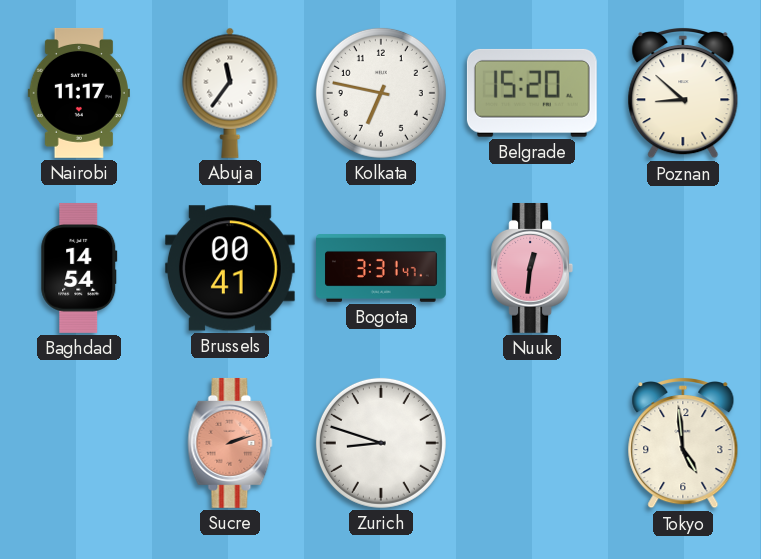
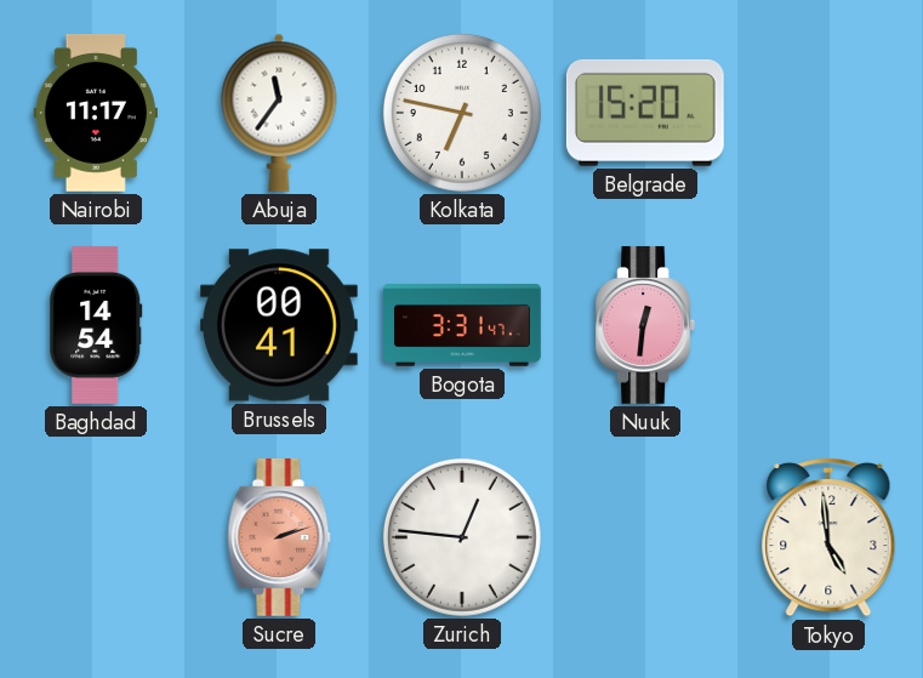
Poznan: 8:52 -> none (683, 94)
Zurich: 8:48 -> 12:46 (462, 537)
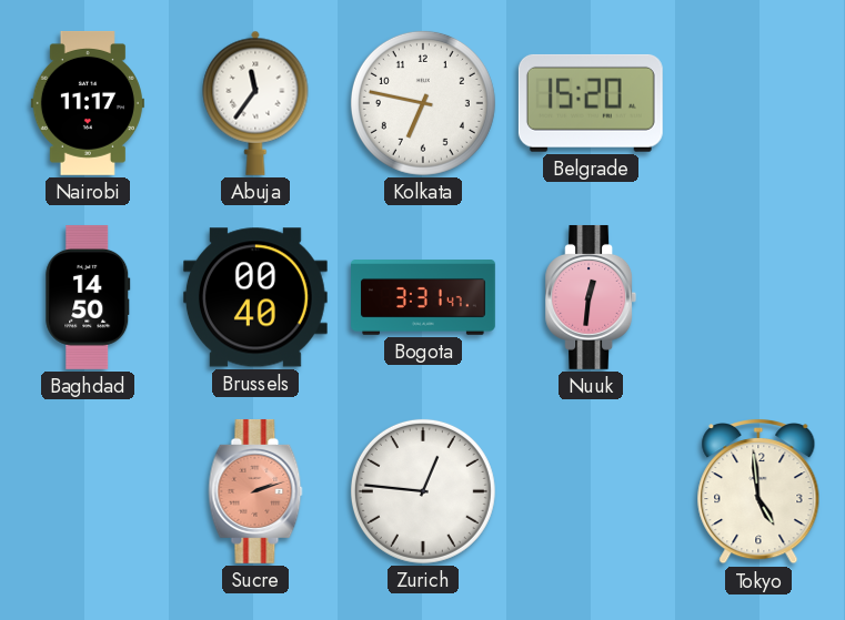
Baghdad: 14:54 -> 14:50 (88, 297)
Brussels: 00:41 -> 00:40 (255, 297)
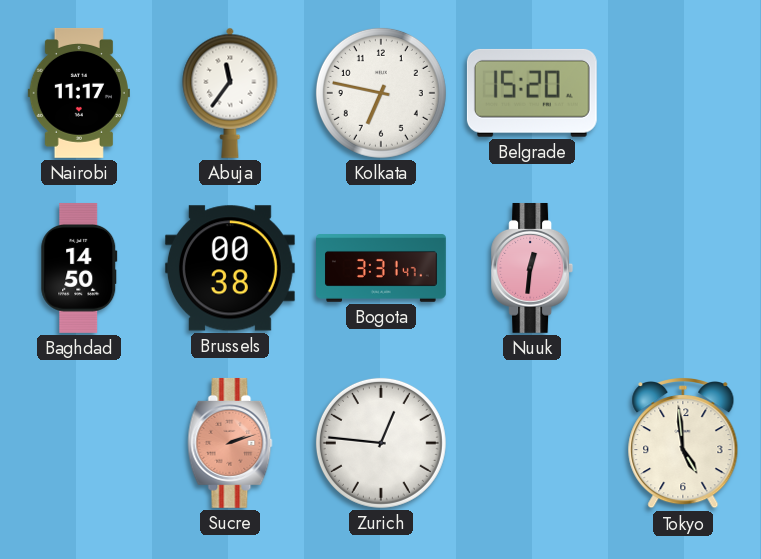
Brussels: 00:40 -> 00:38 (230, 268)
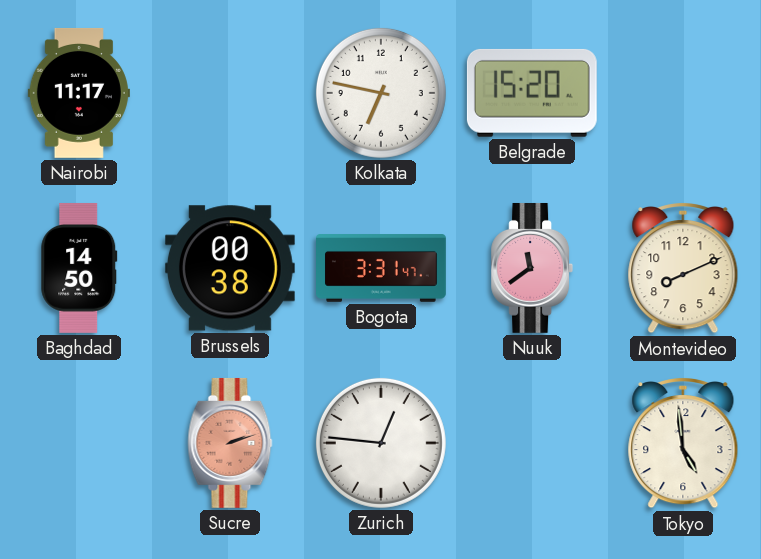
Abuja: 11:36 -> none (230, 93)
Nuuk: 12:31 -> 11:39 (532, 268)
Montevideo: none -> 8:11 (683, 269)
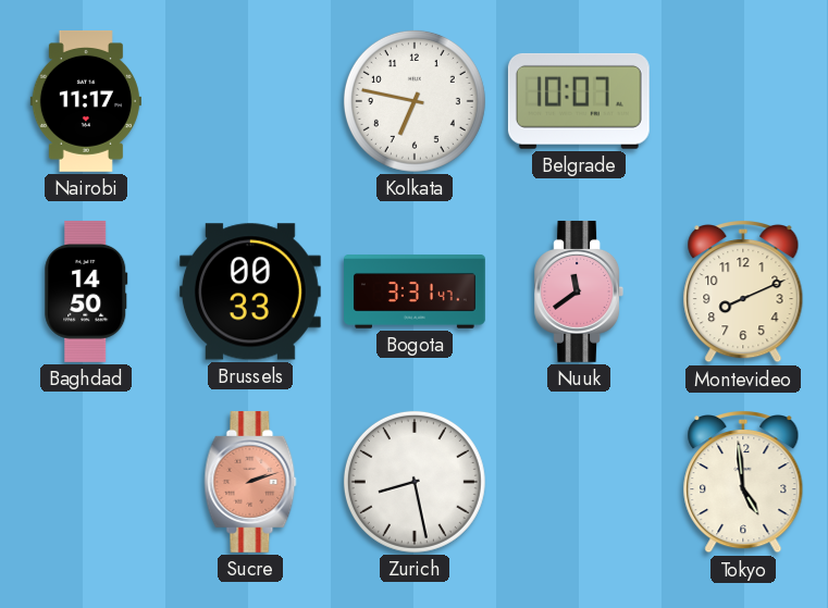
Belgrade: 15:20 -> 10:07 (579, 101)
Brussels: 00:38 -> 00:33 (250, 291)
Zurich: 12:46 -> 8:28 (415, 482)
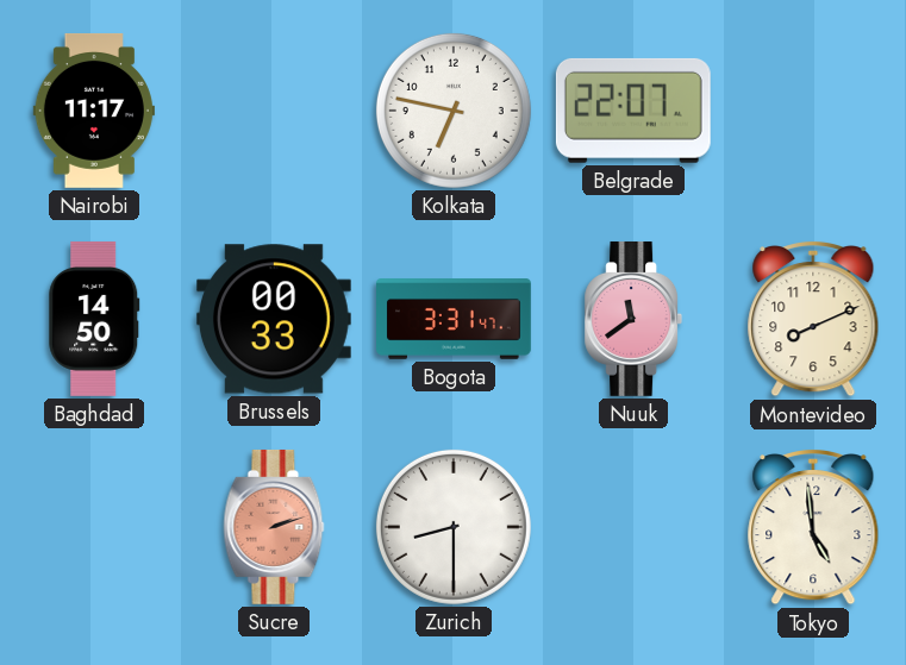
Belgrade: 10:07 -> 22:07 (633, 111)
Zurich: 8:28 -> 8:30 (454, 527)
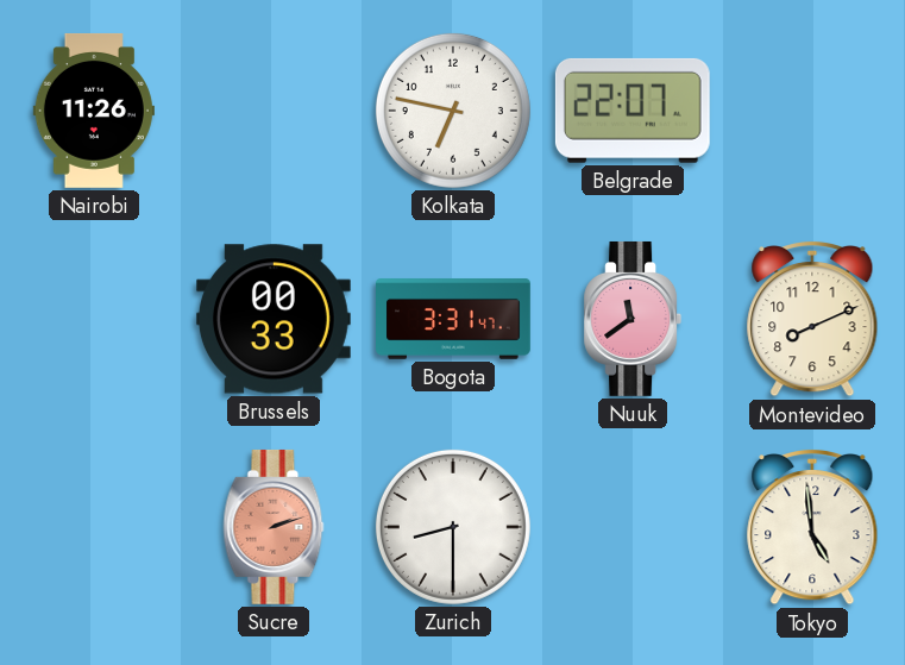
Nairobi: 11:17 -> 11:26 (94, 111)
Baghdad: 14:50 -> none (94, 319)
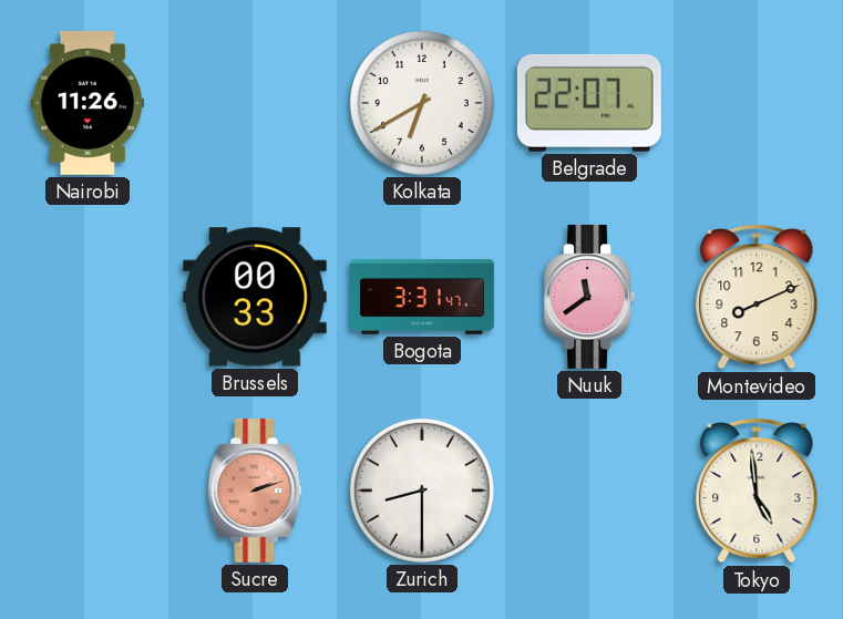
Kolkata: 6:47 -> 6:40 (422, 103)
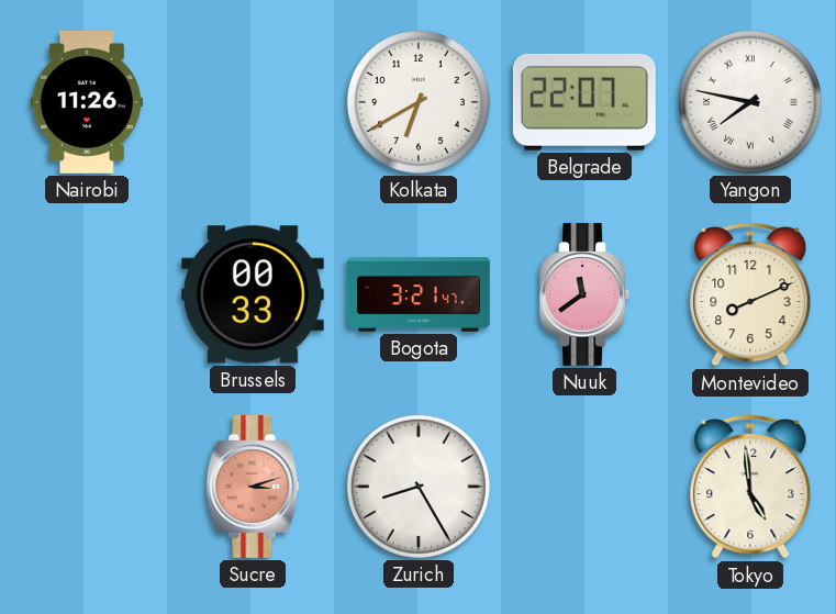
Yangon: none -> 7:47 (750, 102)
Bogota: 3:31 -> 3:21 (420, 294)
Sucre: 2:12 -> 3:12 (253, 487)
Zurich: 8:30 -> 8:25 (419, 487)
